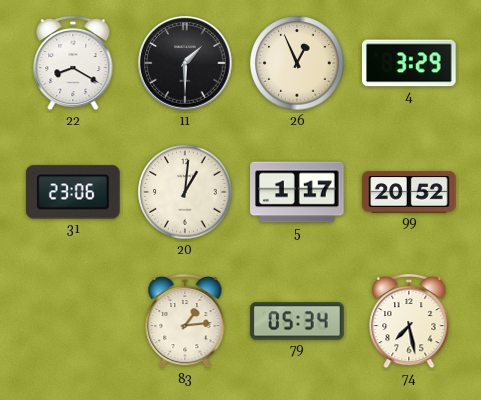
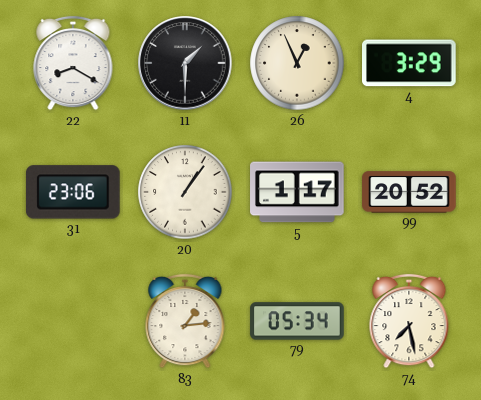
20: 1:01 -> 1:06 (185, 192)
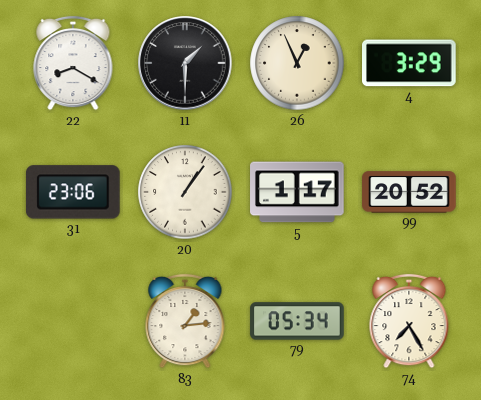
74: 7:28 -> 7:25 (409, 321)
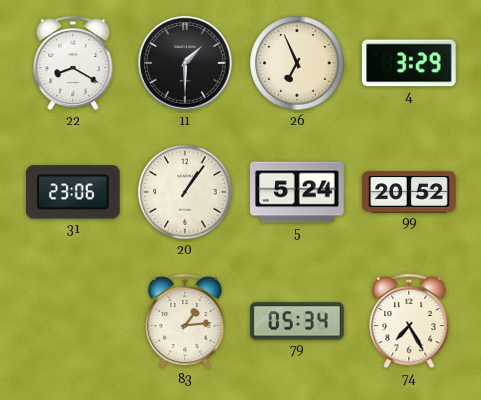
26: 12:56 -> 6:56 (297, 63)
5: 1:17 -> 5:24 (297, 192)
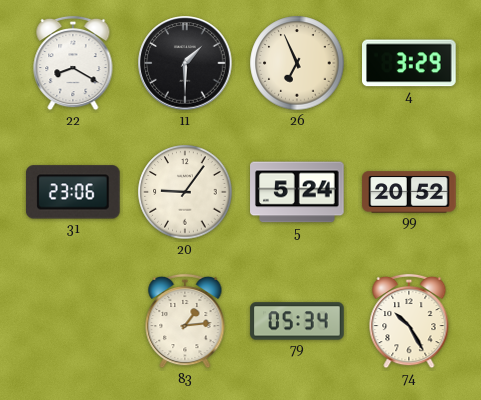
20: 1:06 -> 9:06 (185, 192)
74: 7:25 -> 10:25 (409, 321)
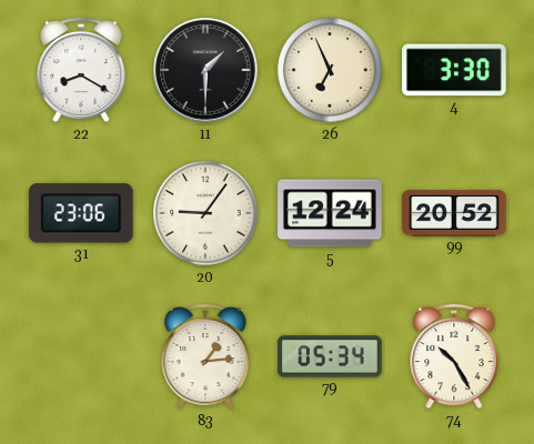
4: 3:29 -> 3:30 (455, 70)
5: 5:24 -> 12:24 (330, 213)
